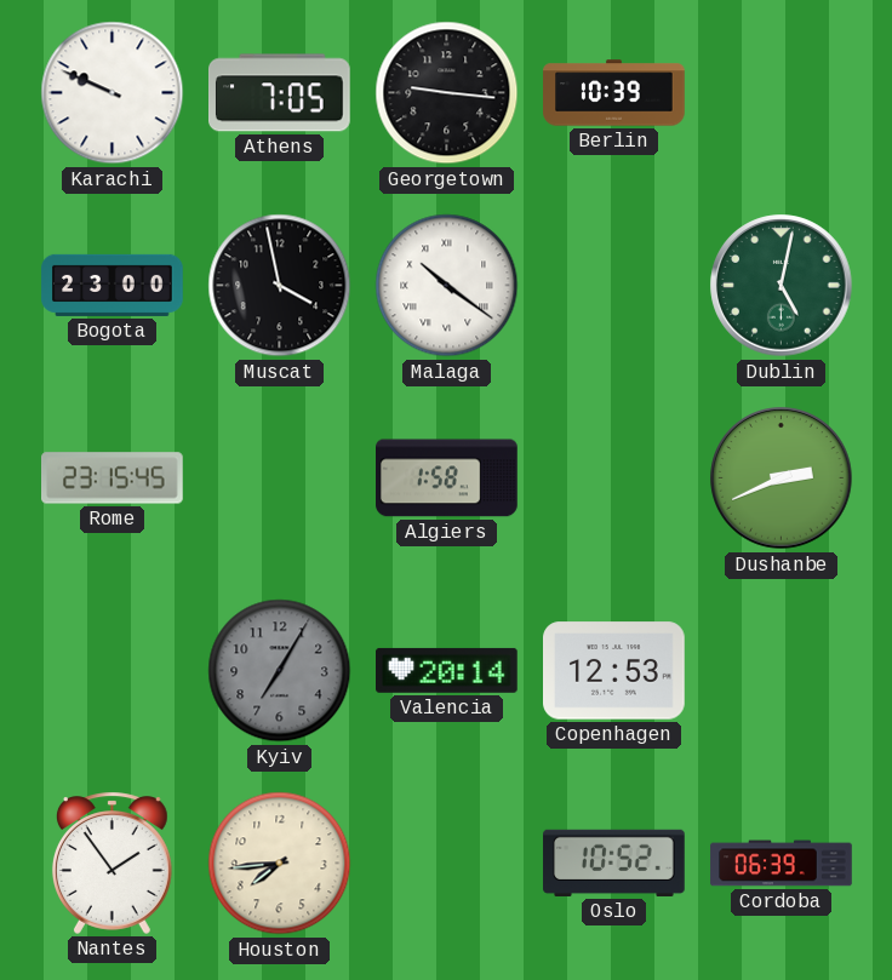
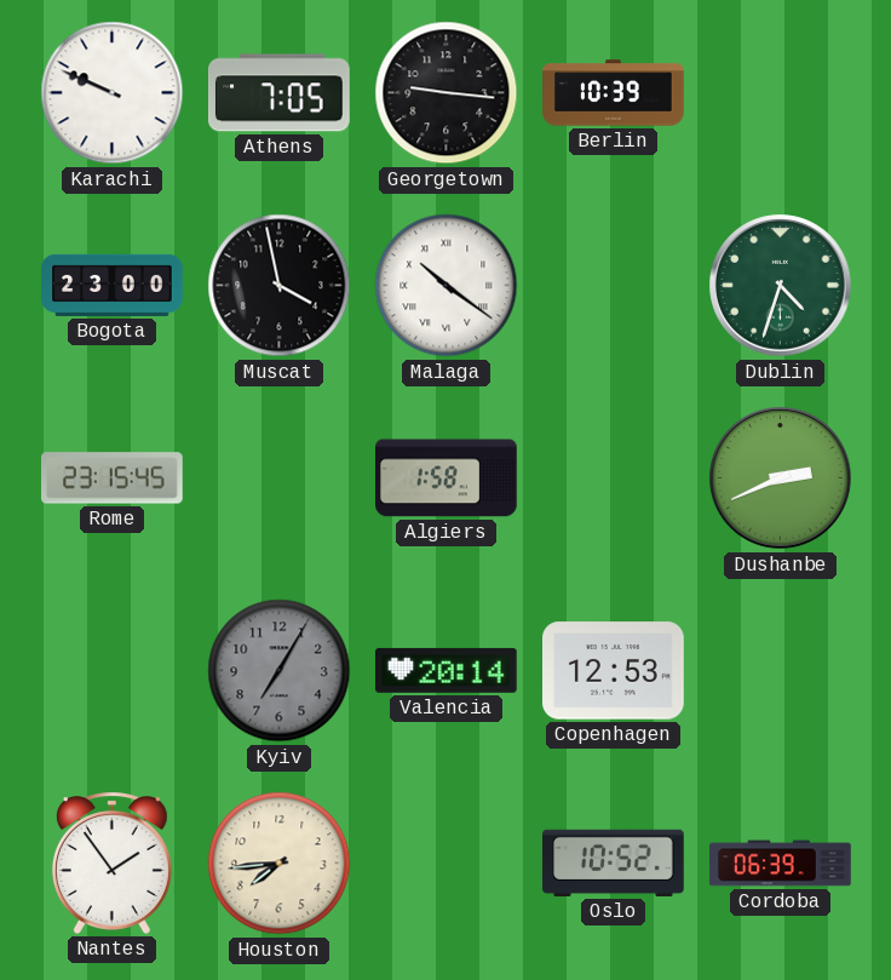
Dublin: 5:02 -> 4:33 (781, 286)
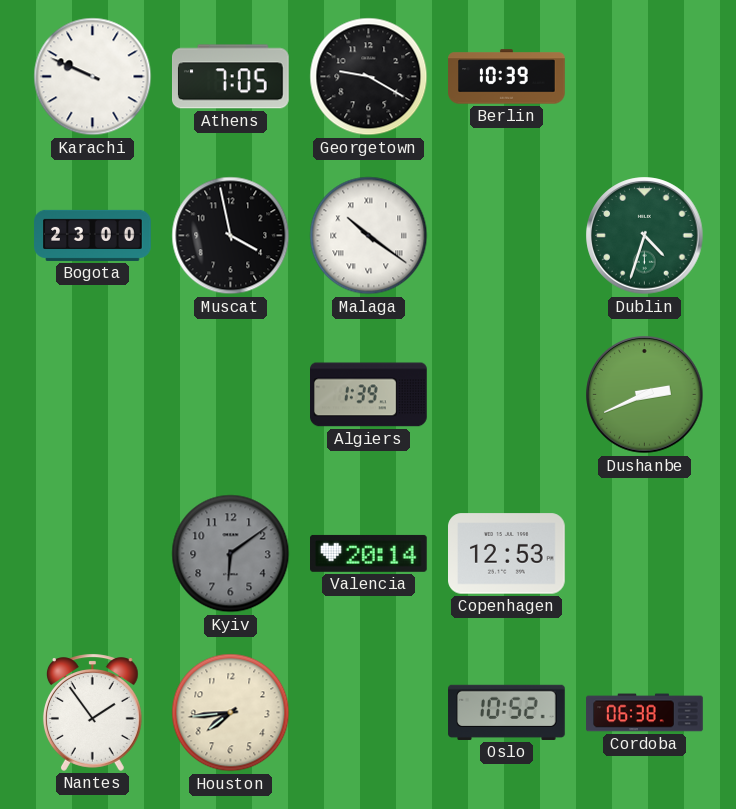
Georgetown: 9:16 -> 9:20 (369, 77)
Rome: 23:15 -> none (113, 478)
Algiers: 1:58 -> 1:39 (369, 395)
Kyiv: 7:05 -> 6:09 (231, 554)
Cordoba: 06:39 -> 06:38 (645, 713)
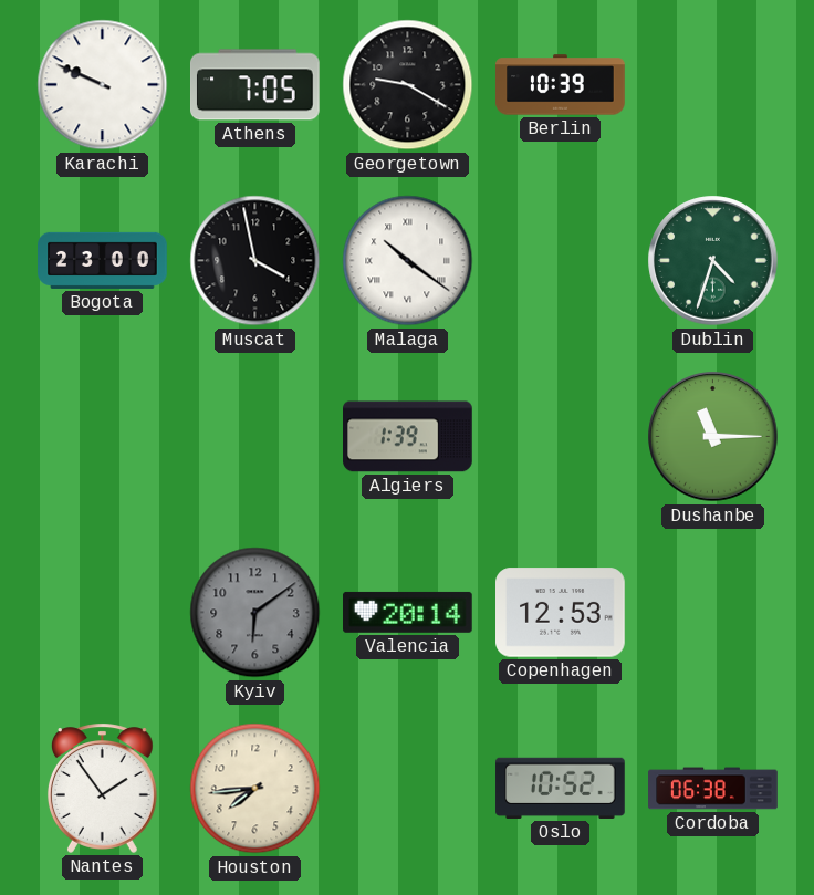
Dushanbe: 2:41 -> 11:15 (713, 437)
